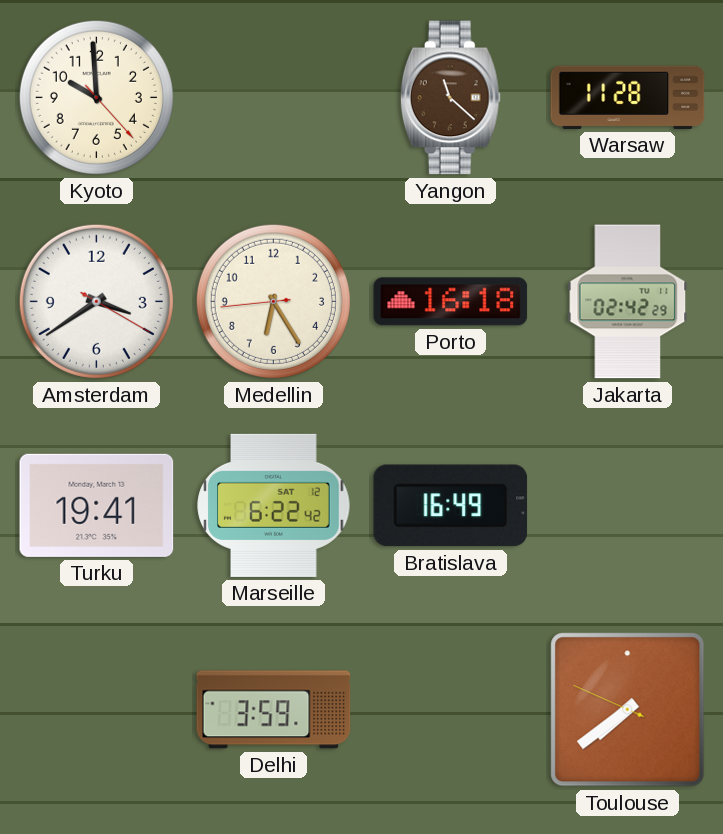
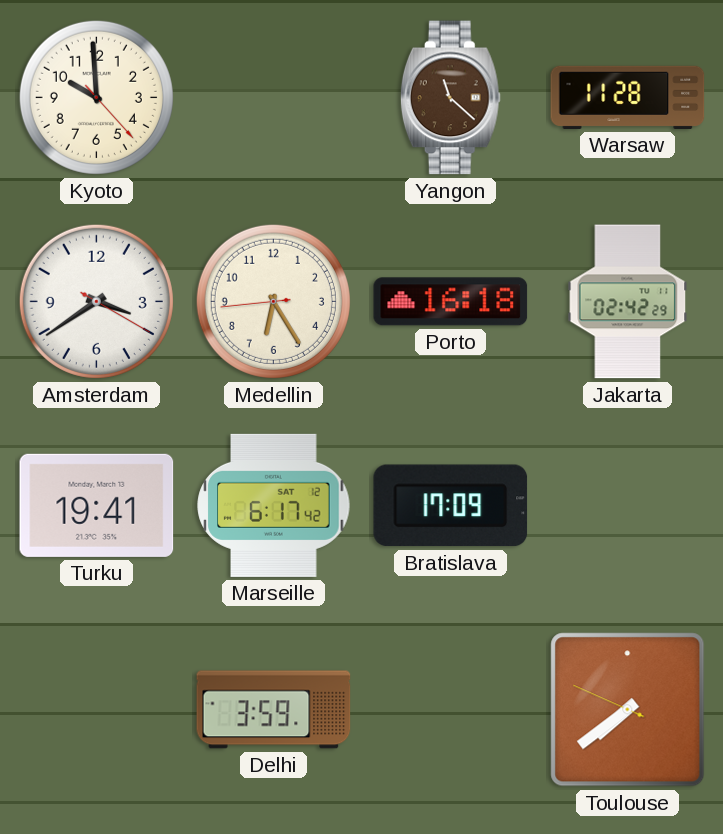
Marseille: 6:22 -> 6:17 (274, 505)
Bratislava: 16:49 -> 17:09 (451, 506)
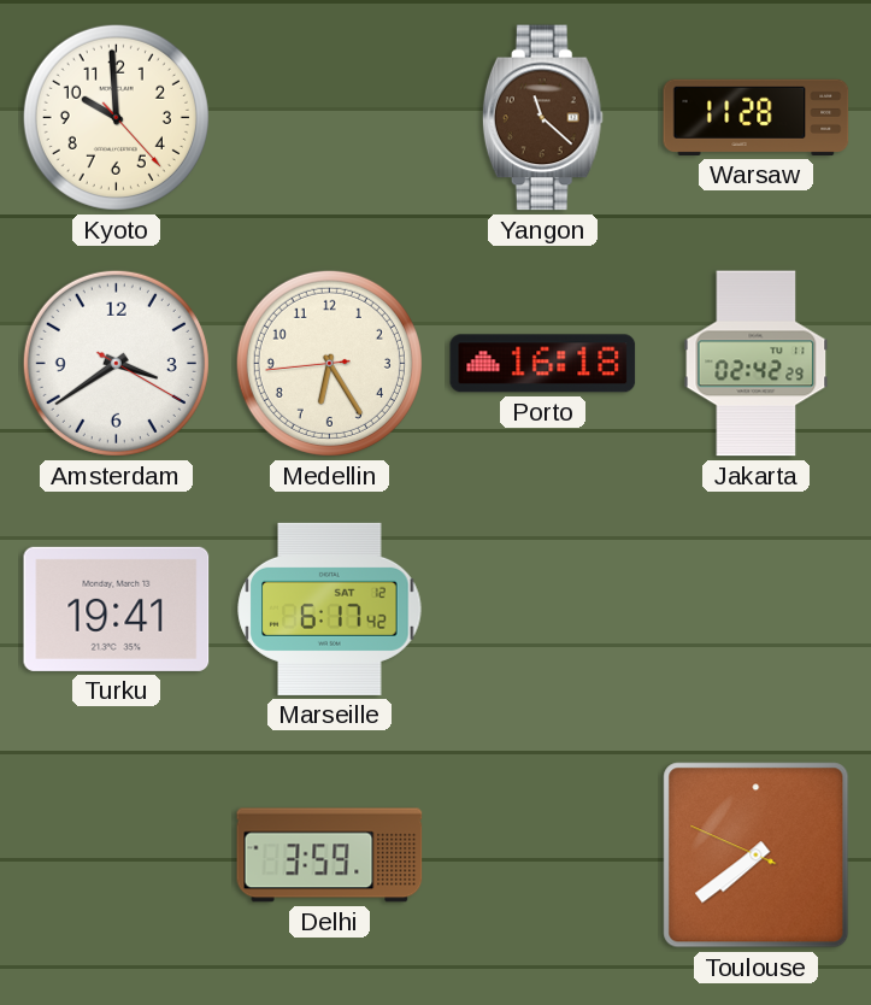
Bratislava: 17:09 -> none (451, 506)
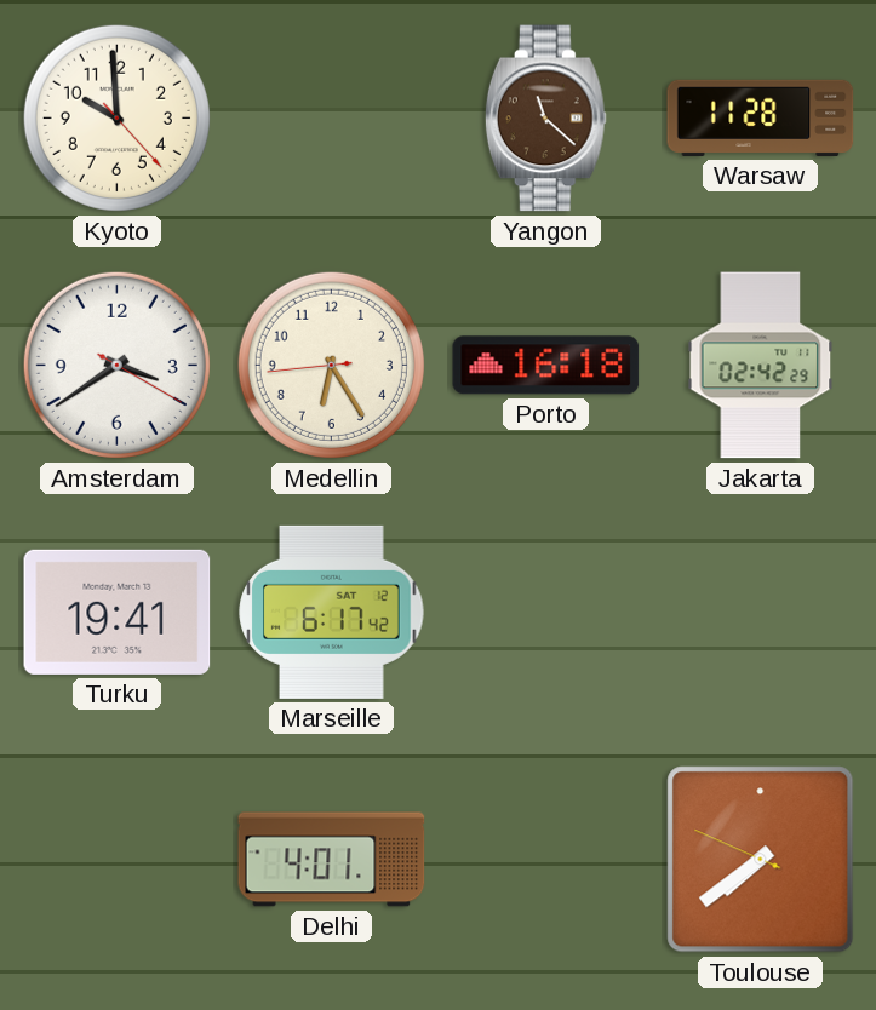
Delhi: 3:59 -> 4:01 (332, 860)
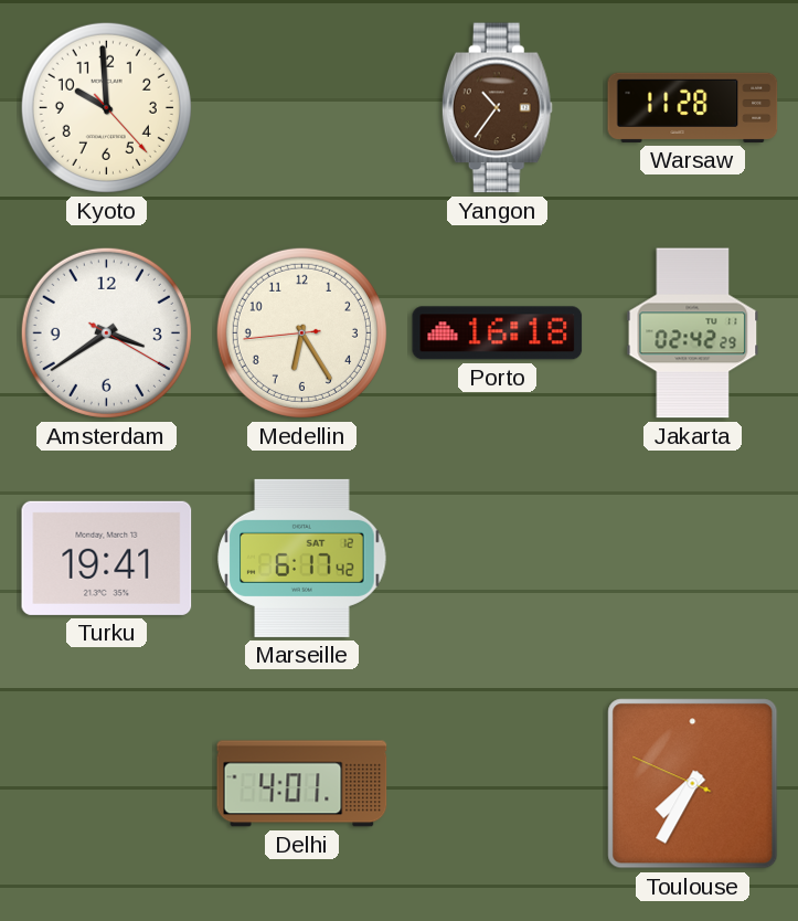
Yangon: 11:22 -> 10:36 (497, 108)
Toulouse: 7:38 -> 7:34 (693, 784)
